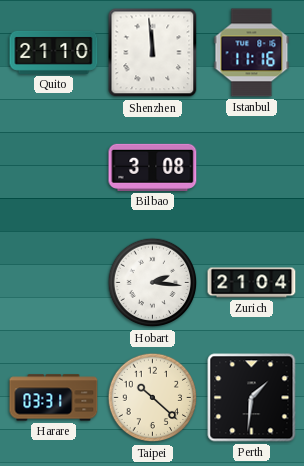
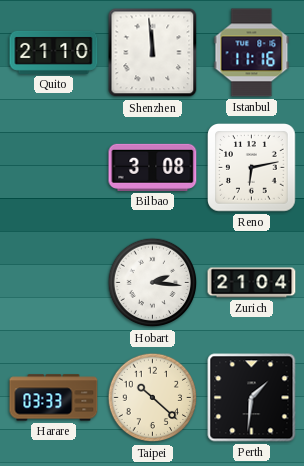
Reno: none -> 6:13 (252, 168)
Harare: 03:31 -> 03:33 (54, 398)
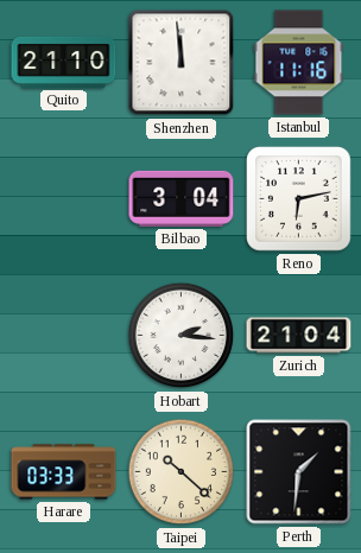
Bilbao: 3:08 -> 3:04 (182, 198)
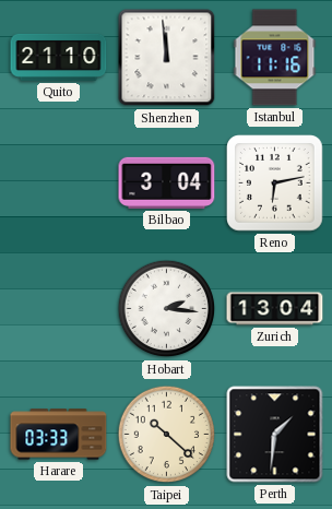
Zurich: 21:04 -> 13:04 (275, 309)
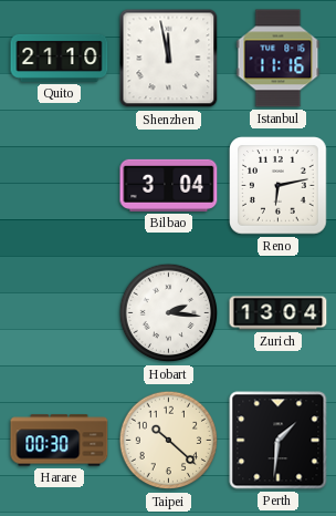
Shenzhen: 11:59 -> 11:58 (169, 59)
Harare: 03:33 -> 00:30 (60, 441)
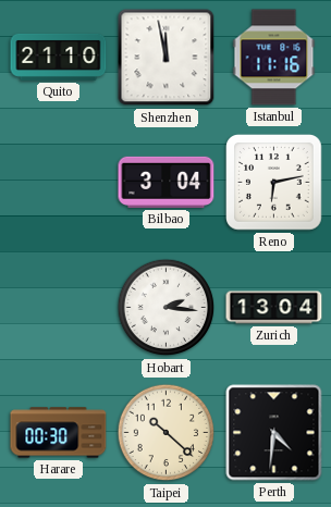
Perth: 1:31 -> 4:31 (274, 433)
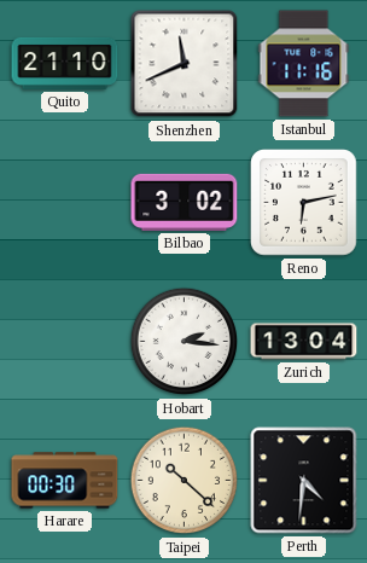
Shenzhen: 11:58 -> 11:41 (185, 64)
Bilbao: 3:04 -> 3:02 (185, 202)
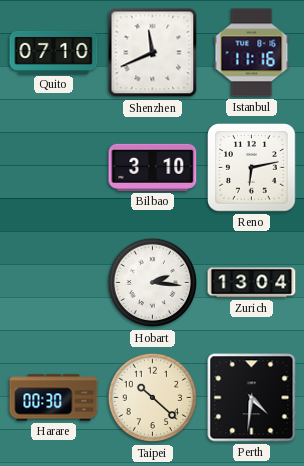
Quito: 21:10 -> 07:10 (54, 52)
Bilbao: 3:02 -> 3:10 (153, 167)
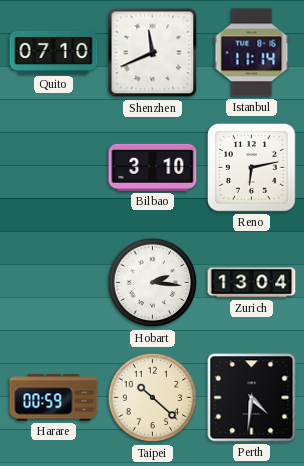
Istanbul: 11:16 -> 11:14 (252, 53)
Harare: 00:30 -> 00:59 (54, 398)
